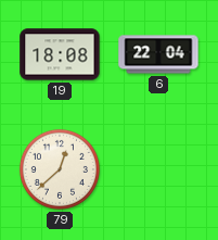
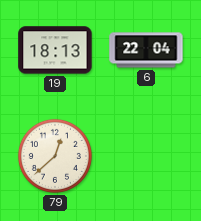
19: 18:08 -> 18:13 (55, 50)
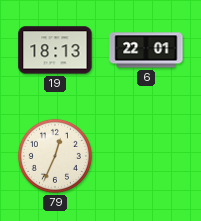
6: 22:04 -> 22:01 (146, 50)
79: 12:38 -> 12:34 (55, 156)
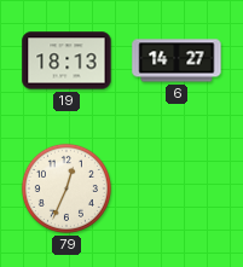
6: 22:01 -> 14:27 (177, 60)
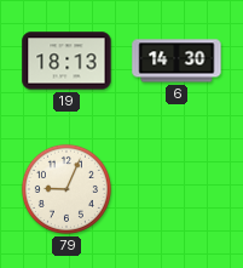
6: 14:27 -> 14:30 (177, 61)
79: 12:34 -> 9:04 (66, 189)
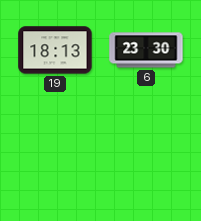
6: 14:30 -> 23:30 (146, 50)
79: 9:04 -> none (66, 189)
